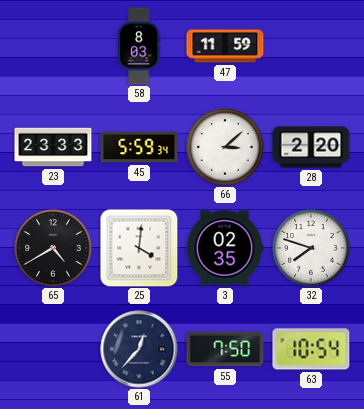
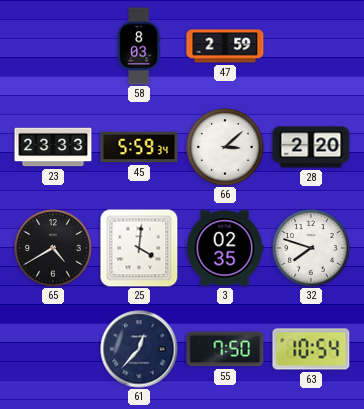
47: 11:59 -> 2:59 (225, 46)
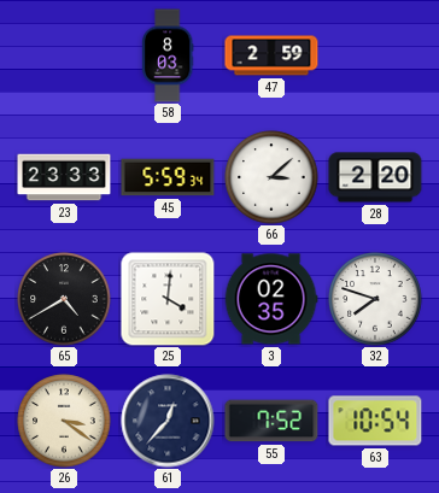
26: none -> 3:21 (64, 421)
55: 7:50 -> 7:52 (271, 421)
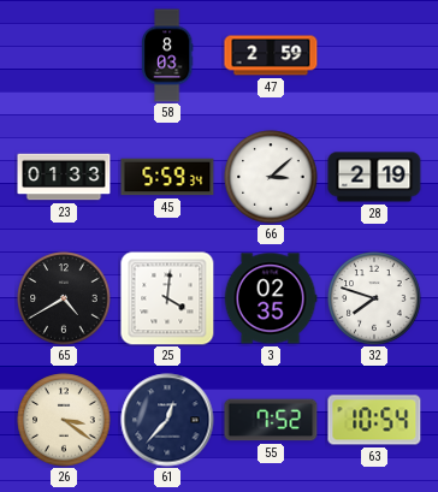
23: 23:33 -> 01:33 (64, 177)
28: 2:20 -> 2:19 (374, 177)
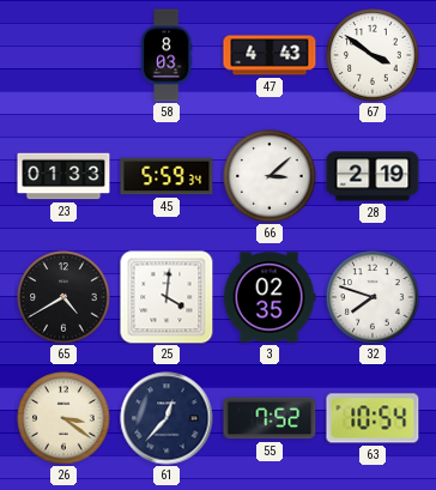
47: 2:59 -> 4:43 (270, 55)
67: none -> 3:51 (373, 55)
